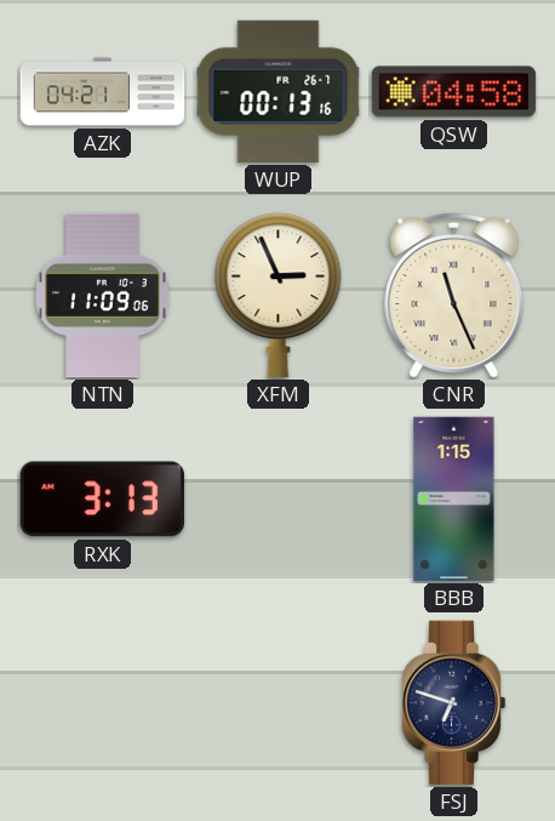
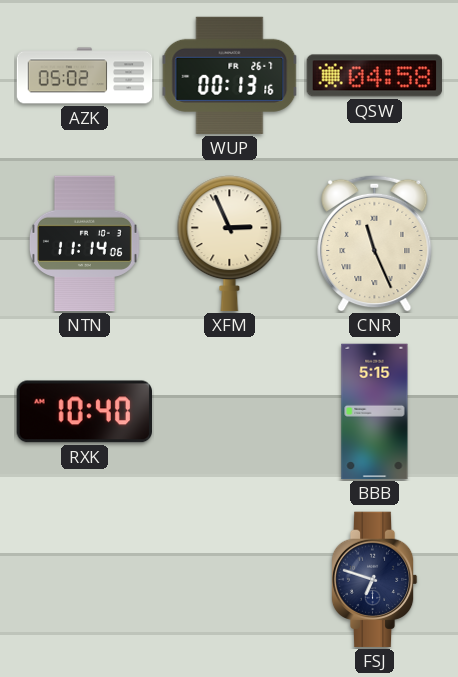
AZK: 04:21 -> 05:02 (85, 76)
NTN: 11:09 -> 11:14 (84, 244)
RXK: 3:13 -> 10:40 (84, 412)
BBB: 1:15 -> 5:15 (375, 412)
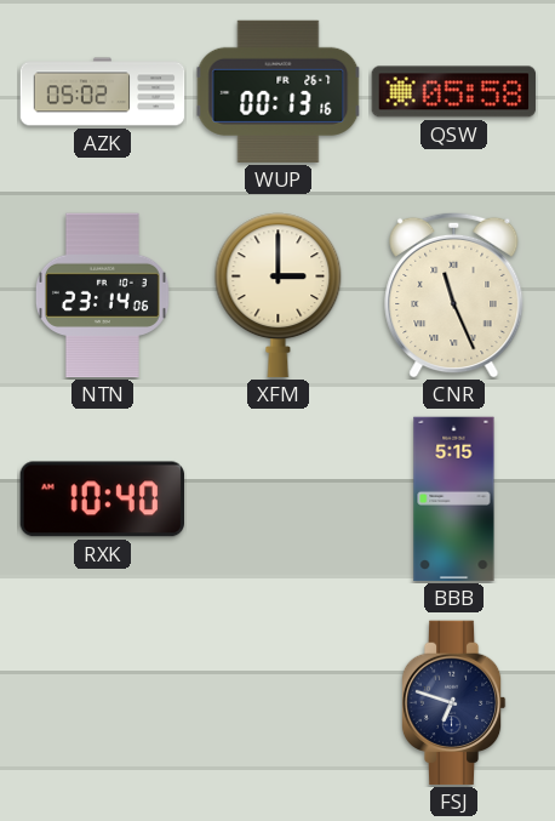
QSW: 04:58 -> 05:58 (454, 92)
NTN: 11:14 -> 23:14 (102, 296)
XFM: 2:56 -> 3:00 (279, 296)
